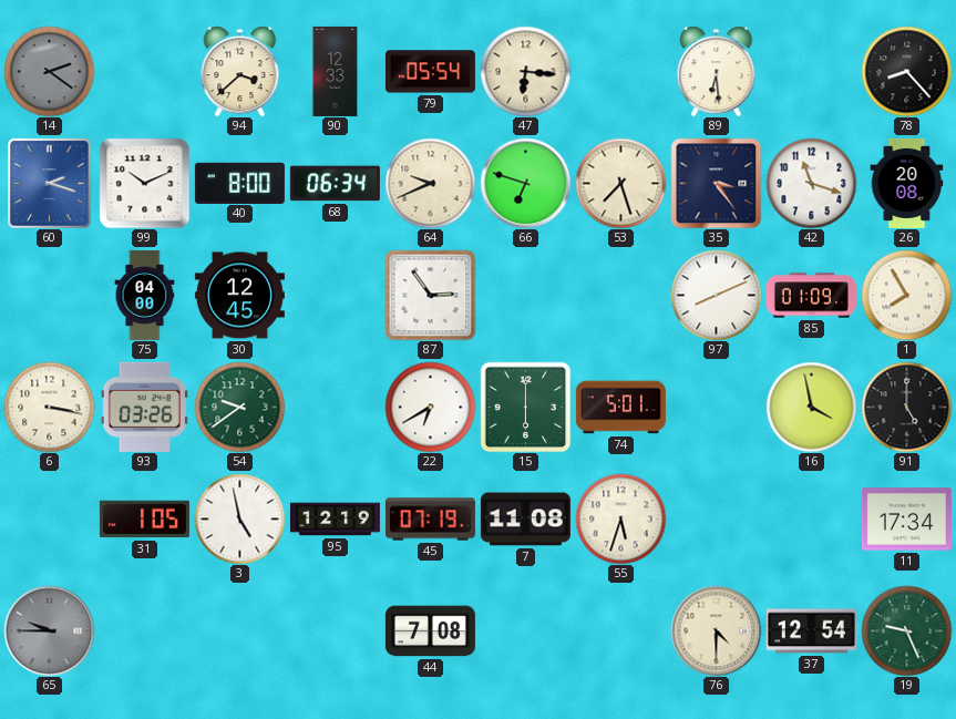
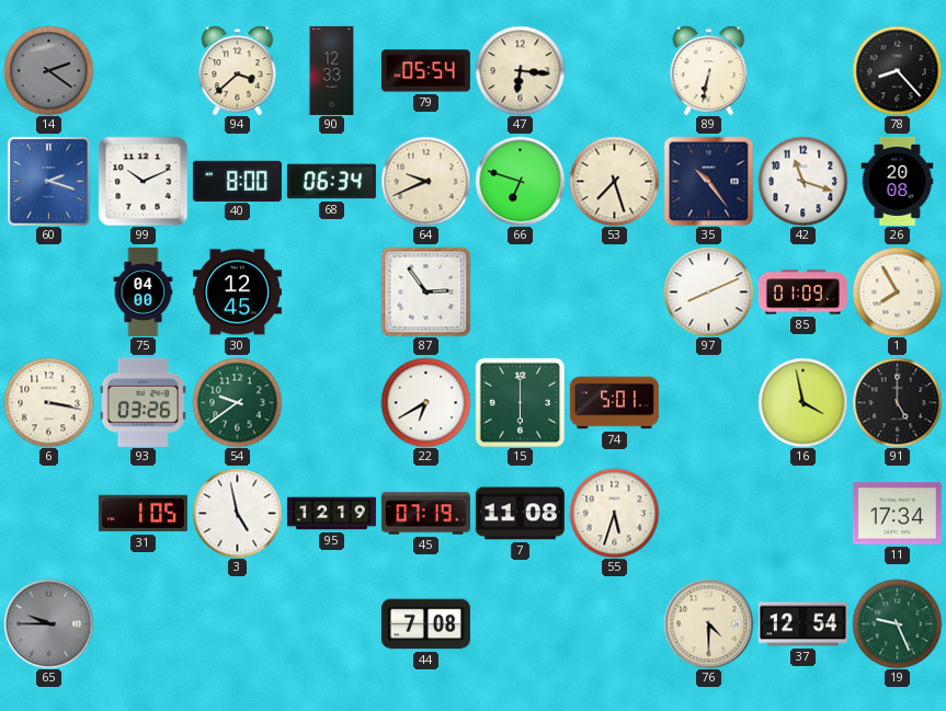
89: 6:29 -> 6:32 (709, 70)
35: 3:24 -> 10:24 (708, 181)
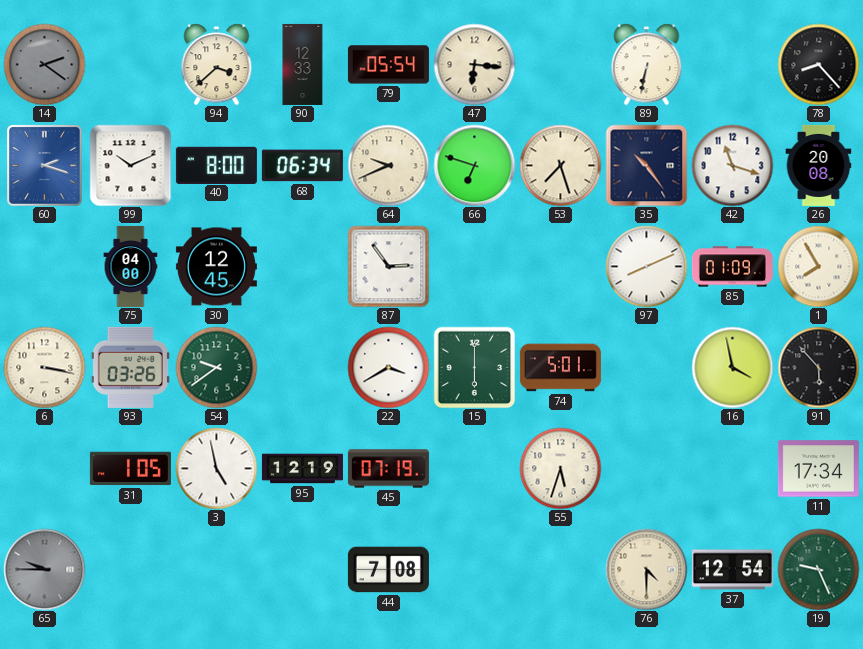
22: 6:40 -> 3:40 (388, 367)
91: 5:00 -> 5:53 (818, 367)
7: 11:08 -> none (520, 514)
